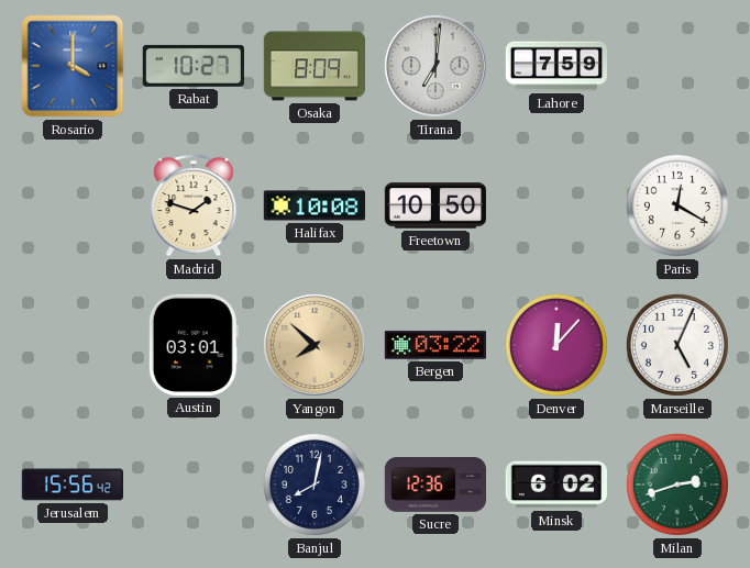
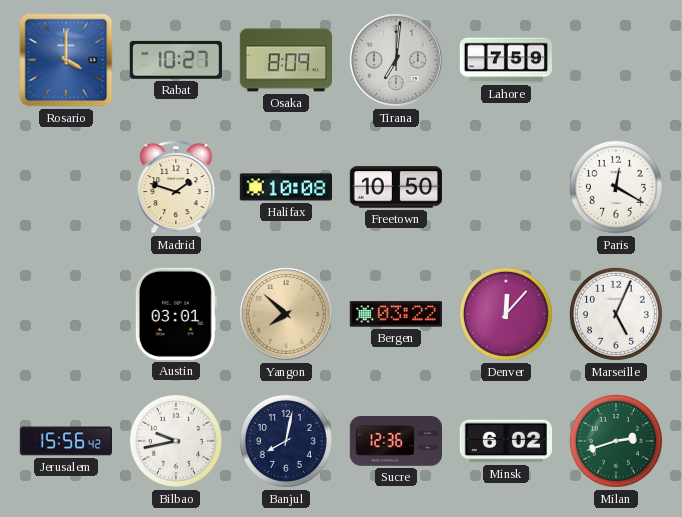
Bilbao: none -> 9:43 (176, 441)
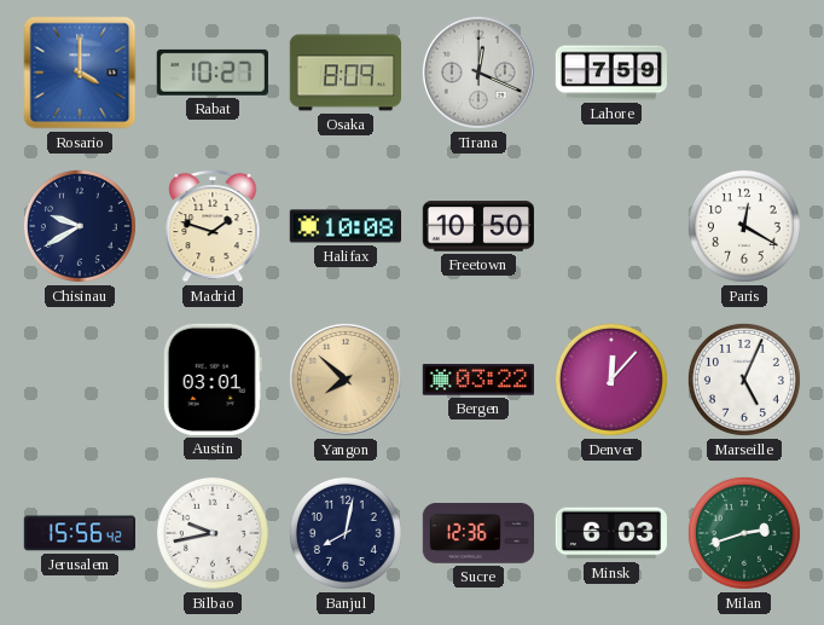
Tirana: 7:01 -> 12:19 (478, 73)
Chisinau: none -> 9:40 (80, 226)
Minsk: 6:02 -> 6:03 (610, 533)
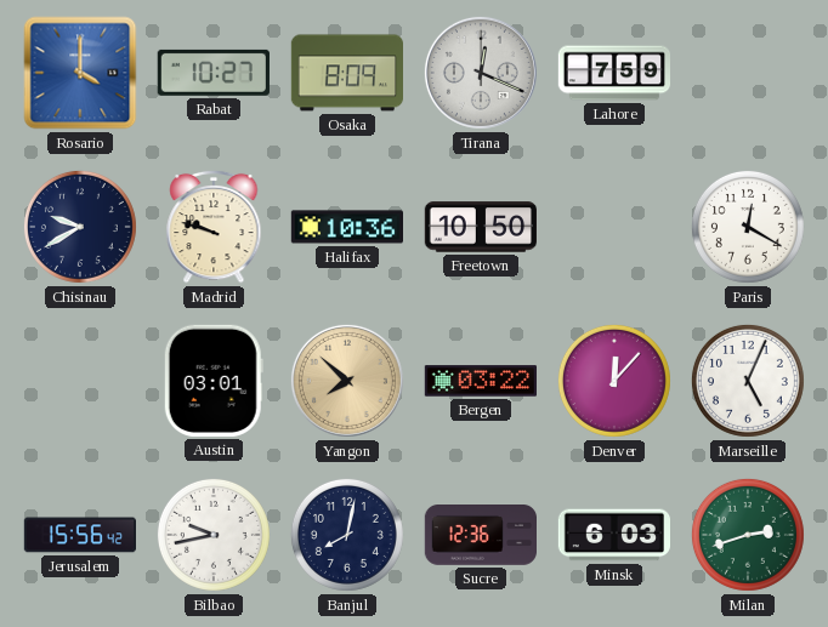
Madrid: 1:48 -> 9:48 (214, 227)
Halifax: 10:08 -> 10:36 (346, 227)
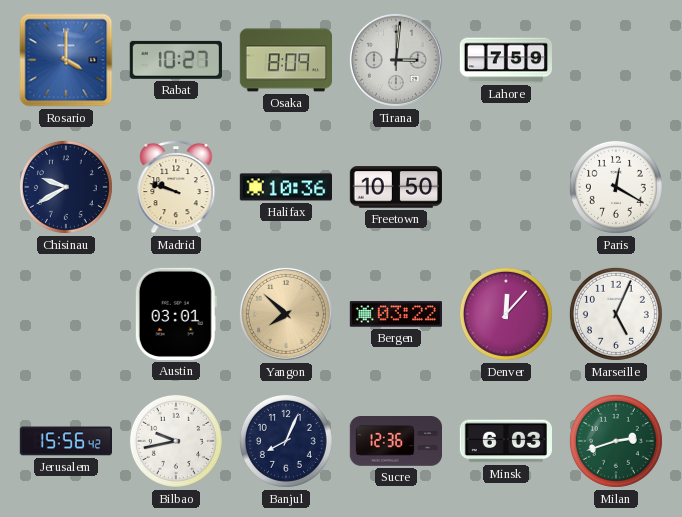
Tirana: 12:19 -> 3:01 (396, 60)
Banjul: 8:02 -> 8:04 (286, 441)
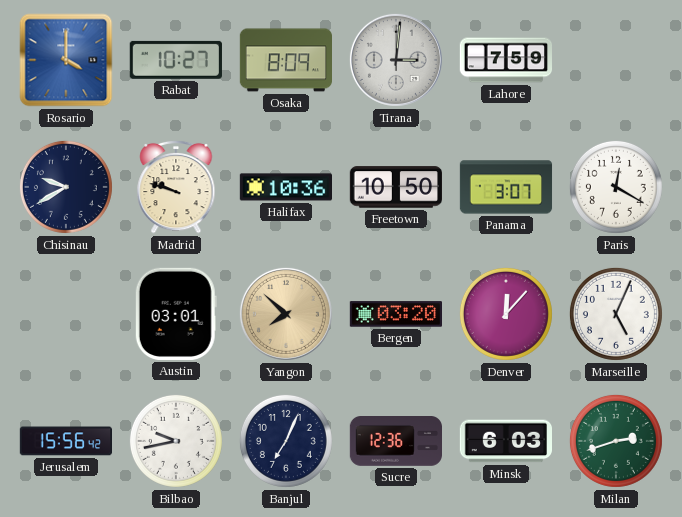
Panama: none -> 3:07 (506, 187)
Bergen: 03:22 -> 03:20 (395, 314)
Banjul: 8:04 -> 7:04 (286, 441)
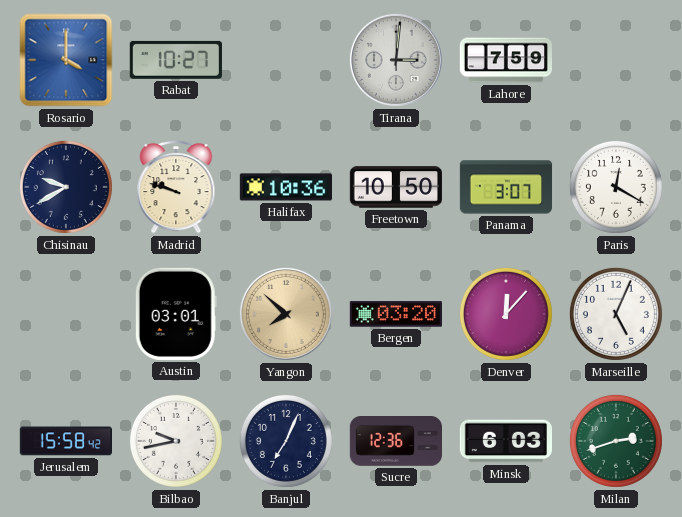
Osaka: 8:09 -> none (285, 60)
Jerusalem: 15:56 -> 15:58 (65, 441)
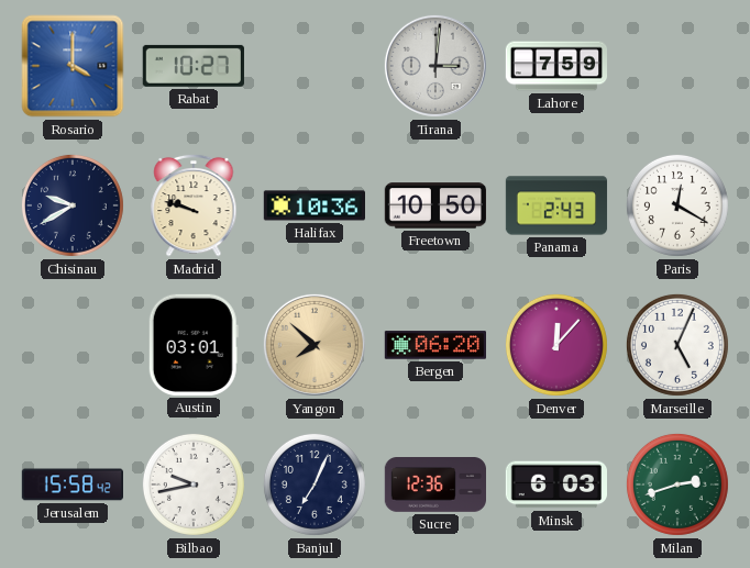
Panama: 3:07 -> 2:43 (556, 205)
Bergen: 03:20 -> 06:20 (434, 345)
